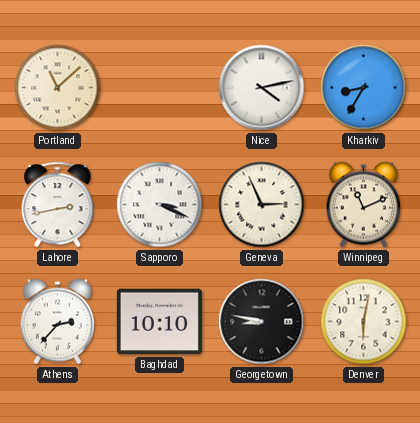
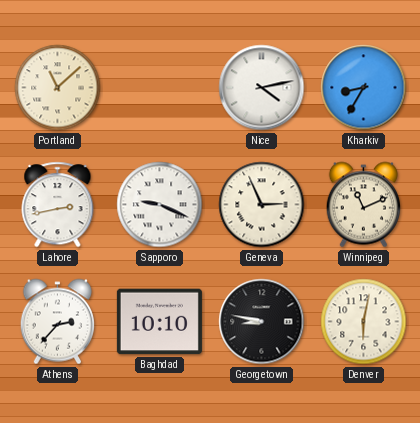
Sapporo: 3:19 -> 9:19 (160, 205)
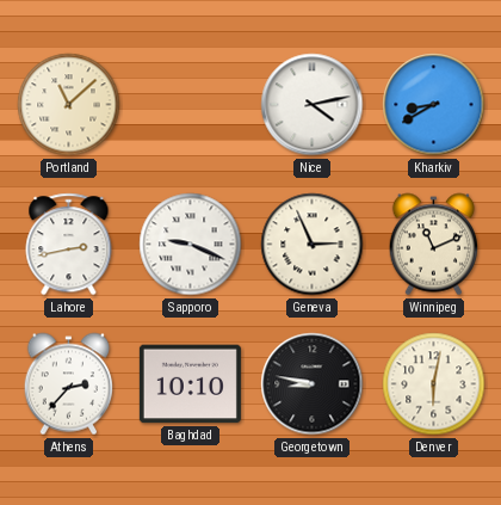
Kharkiv: 8:35 -> 8:40 (434, 105)
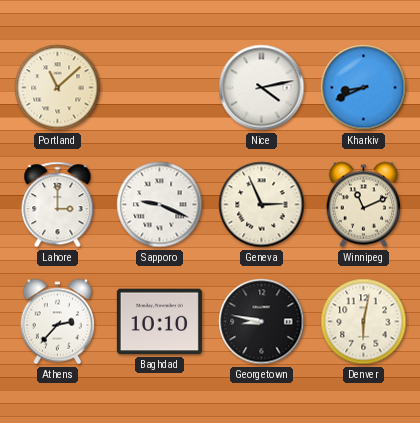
Kharkiv: 8:40 -> 8:41 (364, 88)
Lahore: 2:43 -> 3:00 (58, 205)
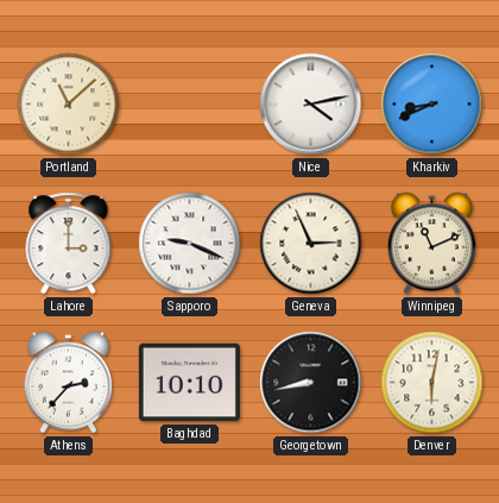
Georgetown: 8:47 -> 8:43 (311, 383)
